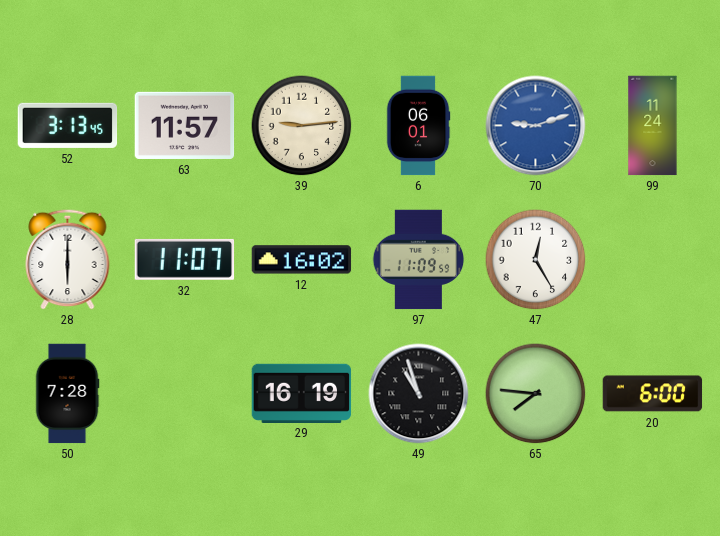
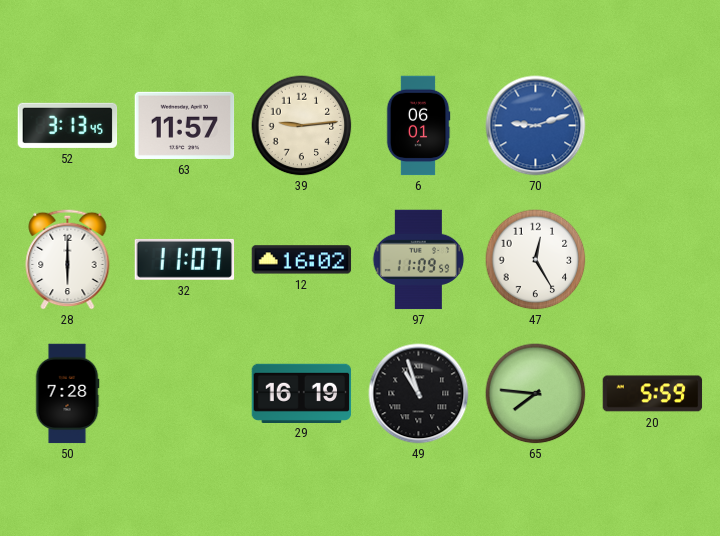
99: 11:24 -> none (653, 126)
20: 6:00 -> 5:59 (653, 394)
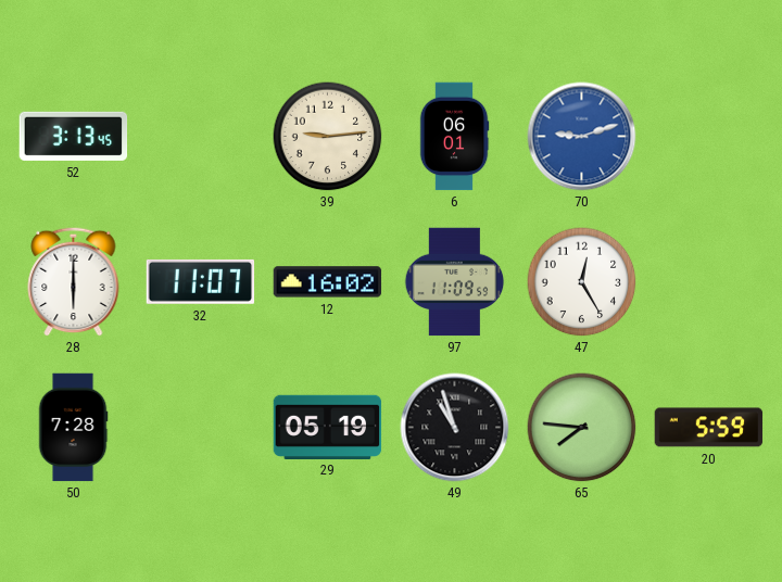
63: 11:57 -> none (185, 125)
29: 16:19 -> 05:19 (328, 427)
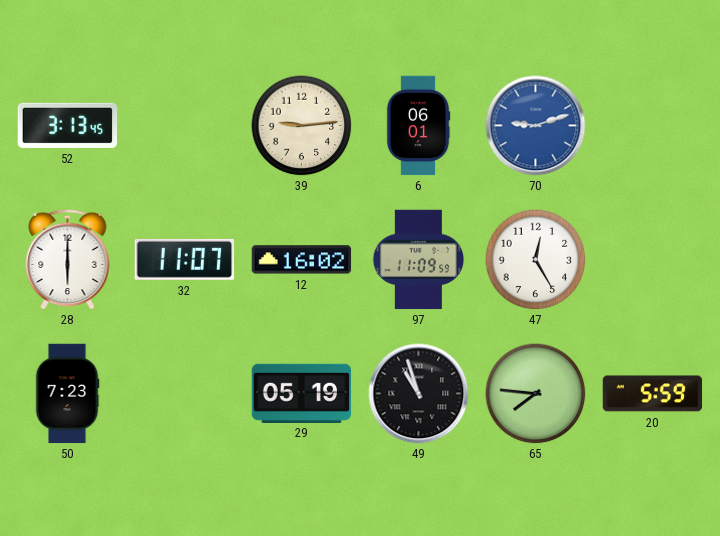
50: 7:28 -> 7:23 (67, 394)
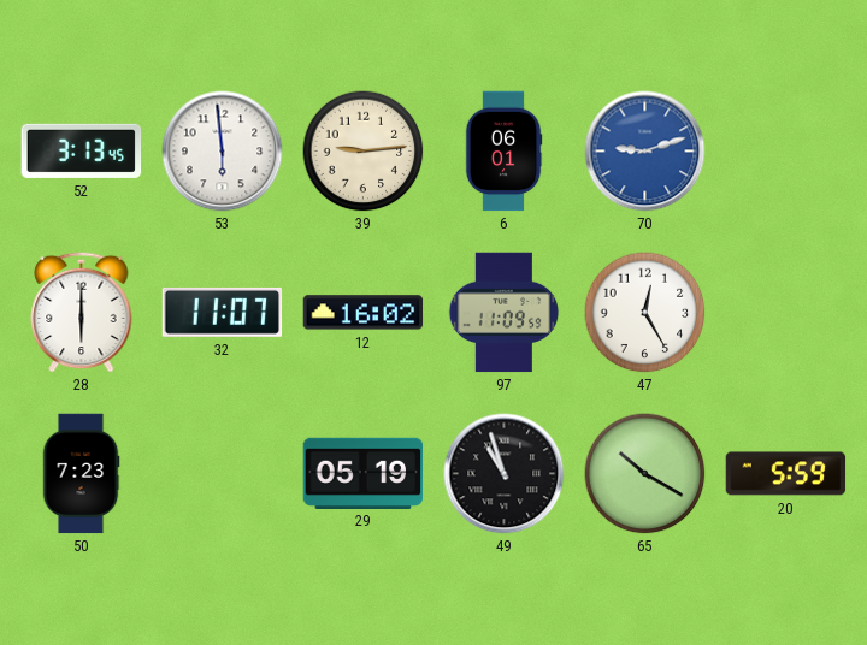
53: none -> 5:59 (223, 152)
65: 7:46 -> 10:20 (645, 474)
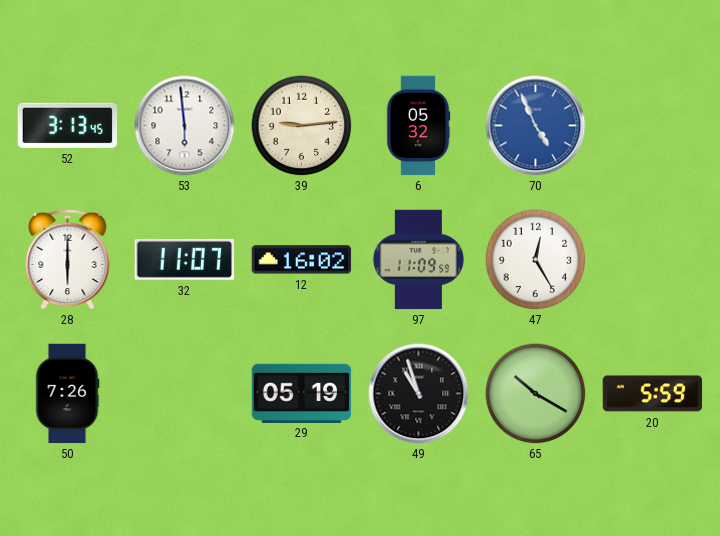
6: 06:01 -> 05:32 (418, 126)
70: 9:12 -> 4:56 (536, 126)
50: 7:23 -> 7:26 (67, 394)
